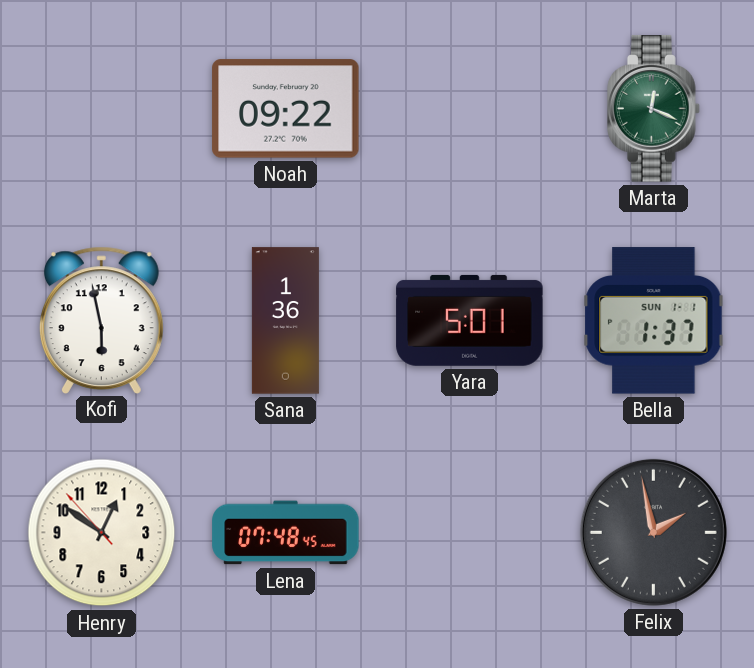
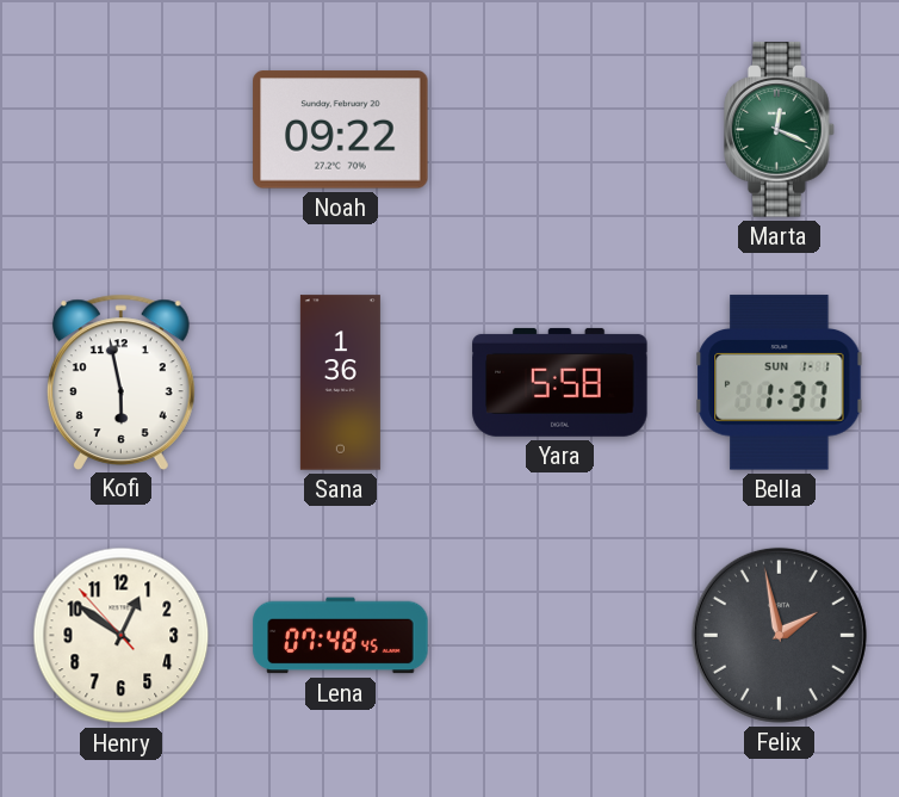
Yara: 5:01 -> 5:58 (560, 382)
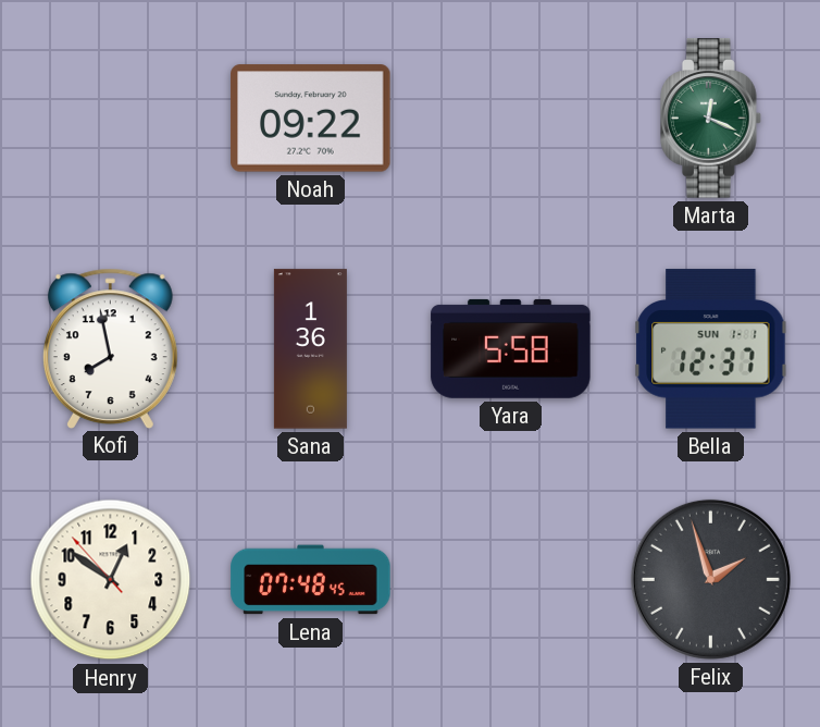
Kofi: 5:58 -> 7:58 (110, 348)
Bella: 1:37 -> 12:37 (711, 349)
Felix: 1:58 -> 1:57 (710, 579)
